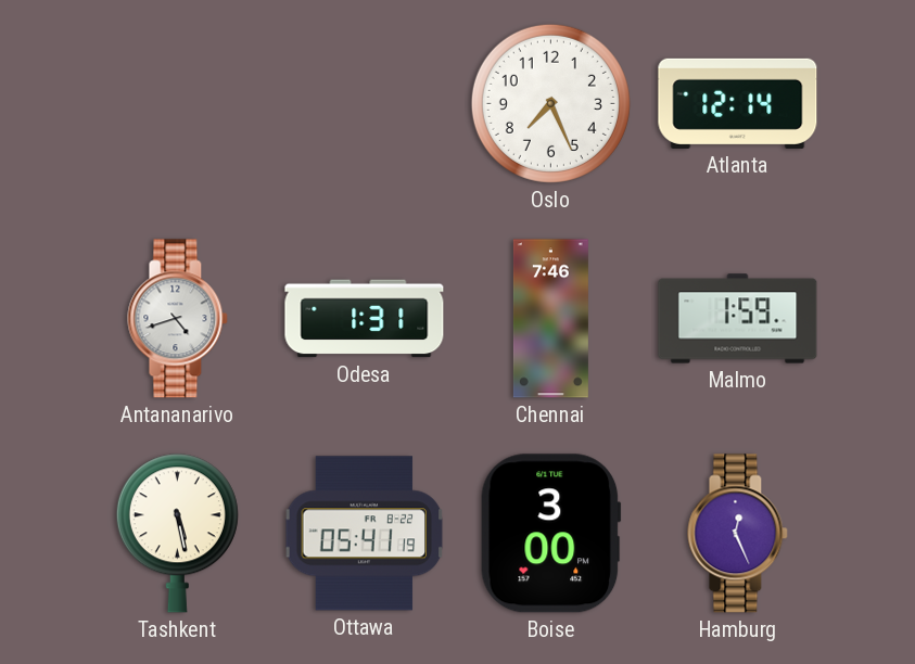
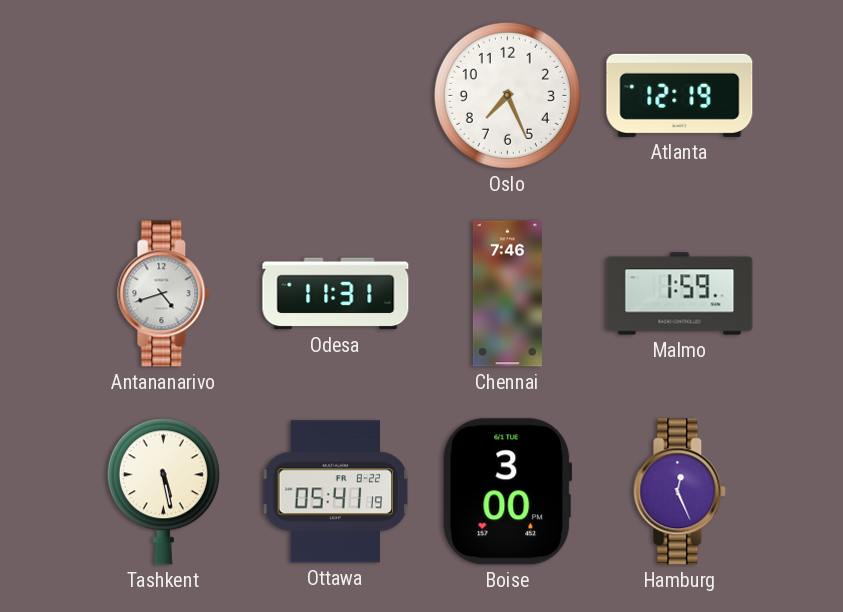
Atlanta: 12:14 -> 12:19 (680, 95)
Odesa: 1:31 -> 11:31 (336, 294)
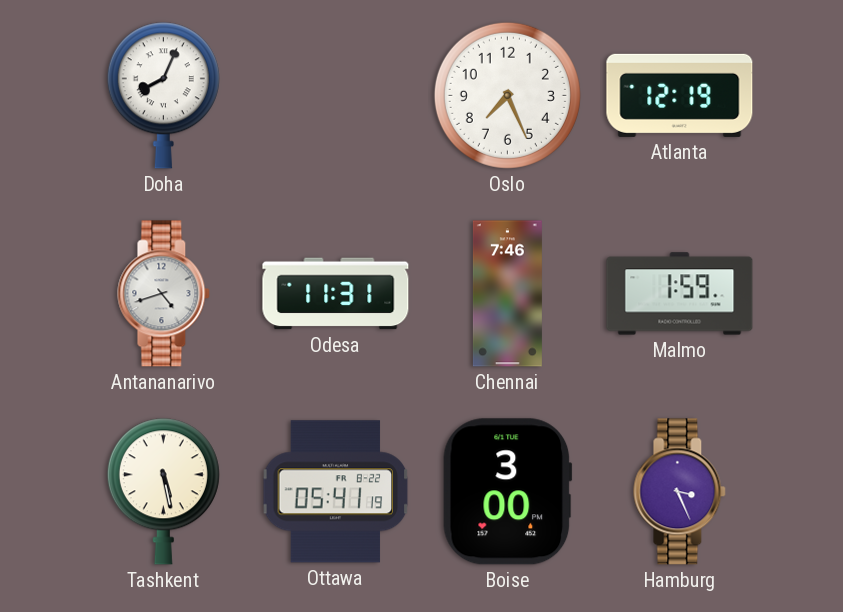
Doha: none -> 8:04 (163, 96)
Hamburg: 12:26 -> 3:26 (680, 492)
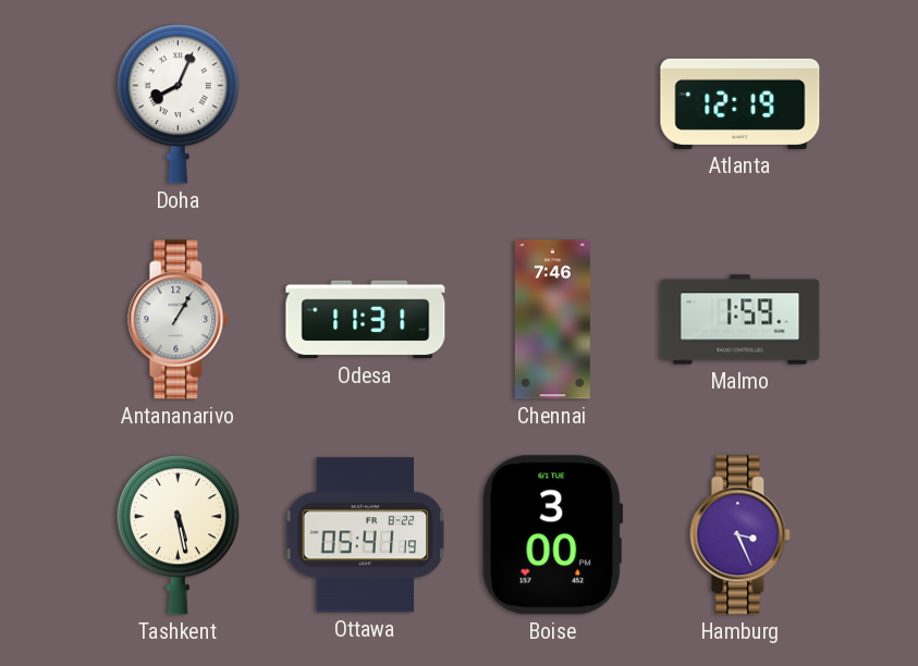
Oslo: 7:26 -> none (507, 95)
Antananarivo: 4:42 -> 1:05 (179, 320)
